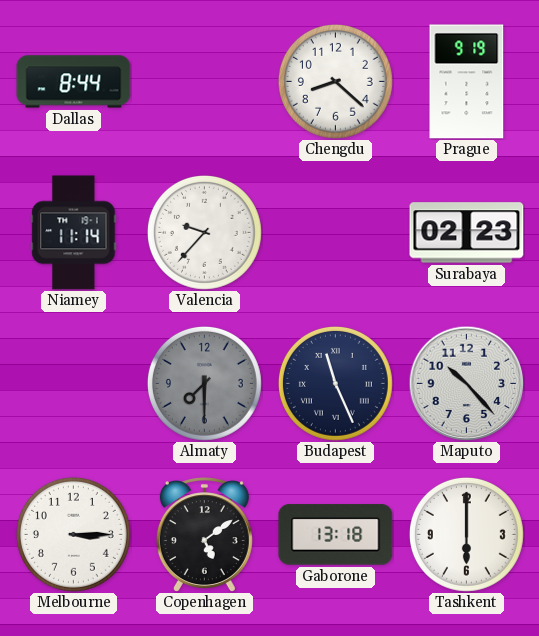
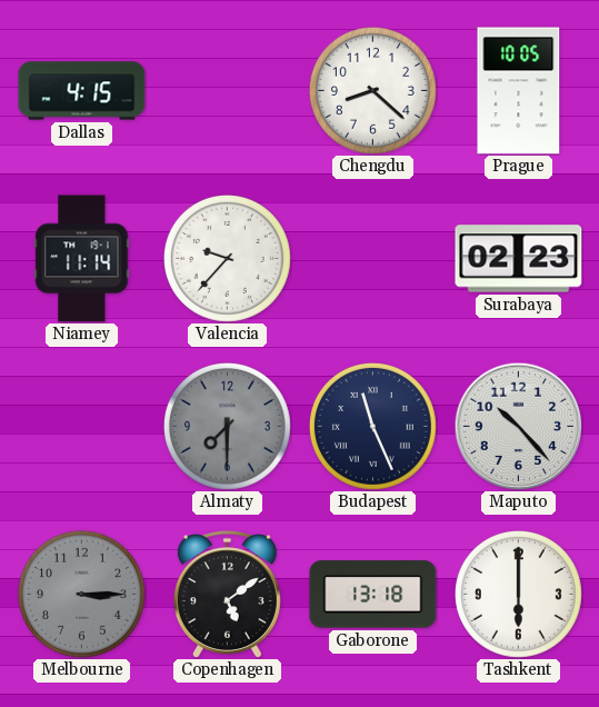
Dallas: 8:44 -> 4:15 (82, 91)
Prague: 9:19 -> 10:05 (519, 91)
Melbourne dial: white -> grey (81, 594)
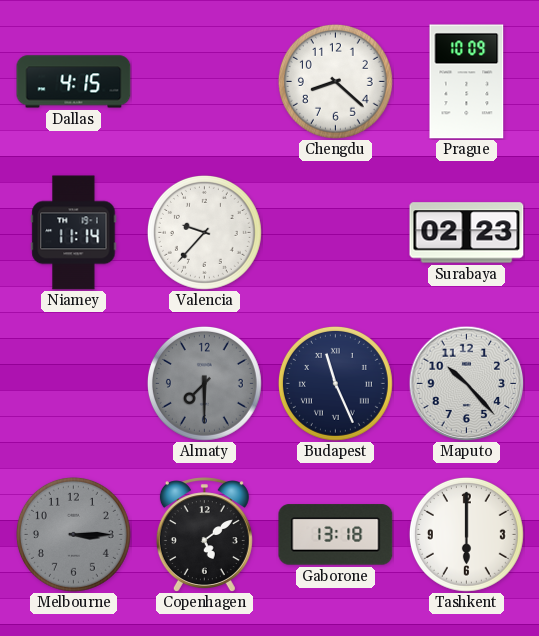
Prague: 10:05 -> 10:09 (467, 82)
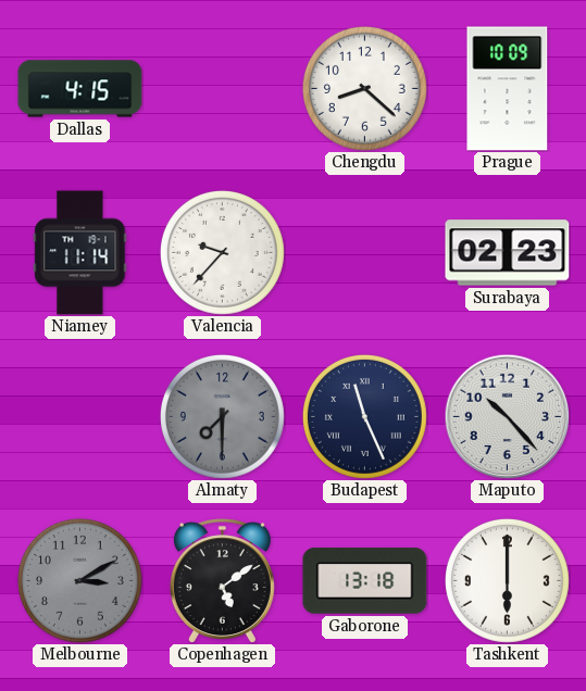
Melbourne: 3:15 -> 3:10 (79, 580)
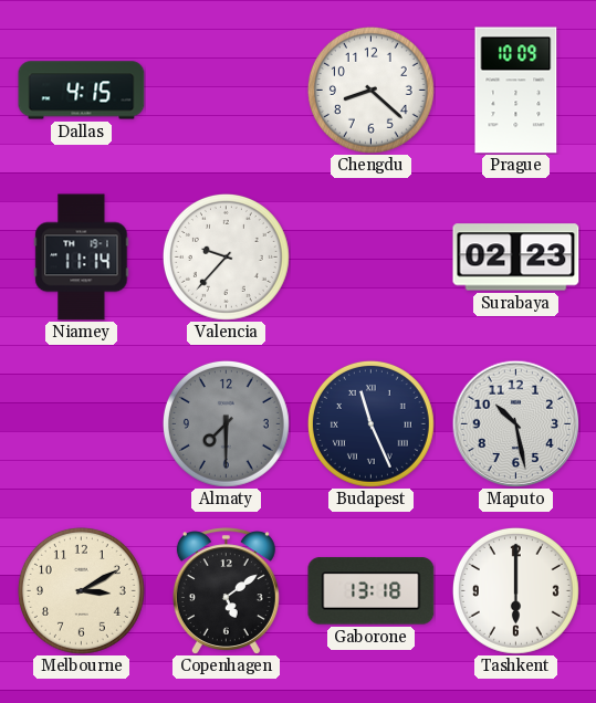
Maputo: 10:23 -> 10:28 (515, 423)
Melbourne dial: grey -> cream (81, 590)
